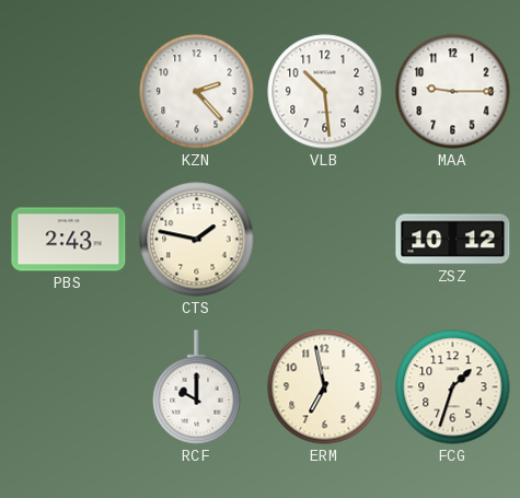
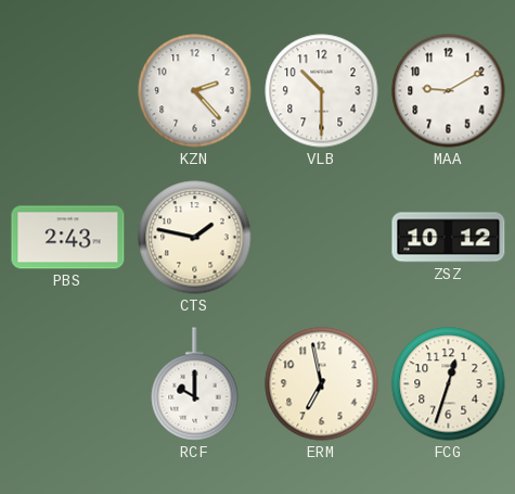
VLB: 10:29 -> 10:30 (322, 91)
MAA: 9:15 -> 9:10 (449, 91)
FCG: 1:33 -> 12:33 (449, 384)
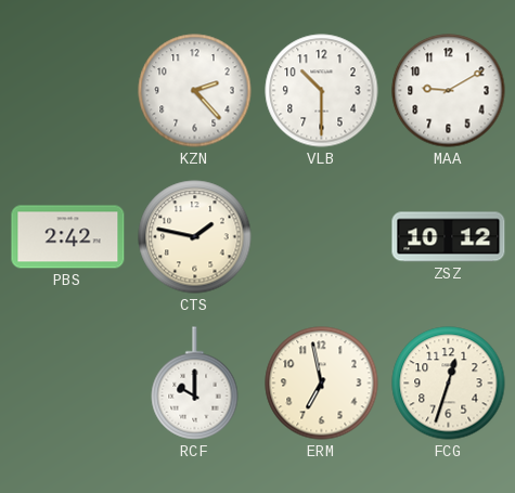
PBS: 2:43 -> 2:42 (68, 237)
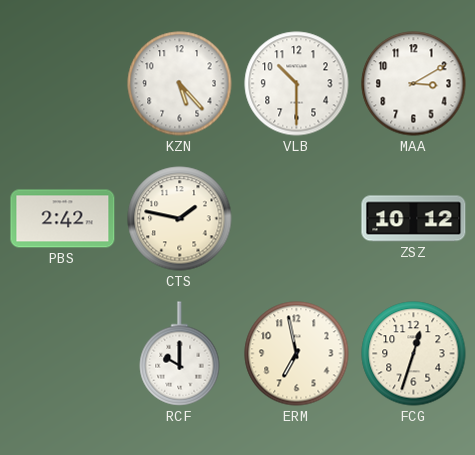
KZN: 2:23 -> 5:23 (180, 84)
MAA: 9:10 -> 3:10 (414, 84)
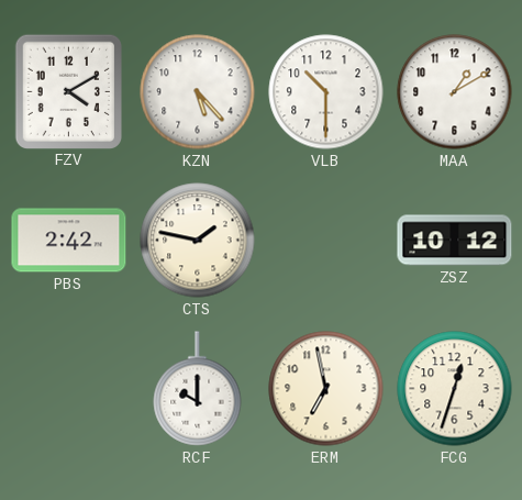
FZV: none -> 4:10 (68, 91)
MAA: 3:10 -> 1:10 (455, 92)
